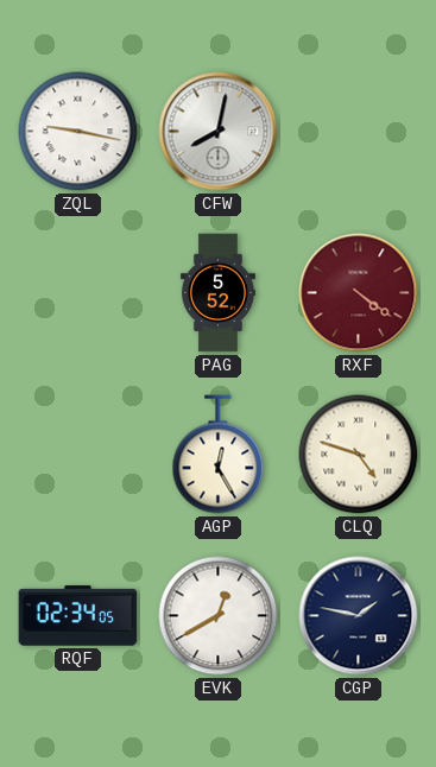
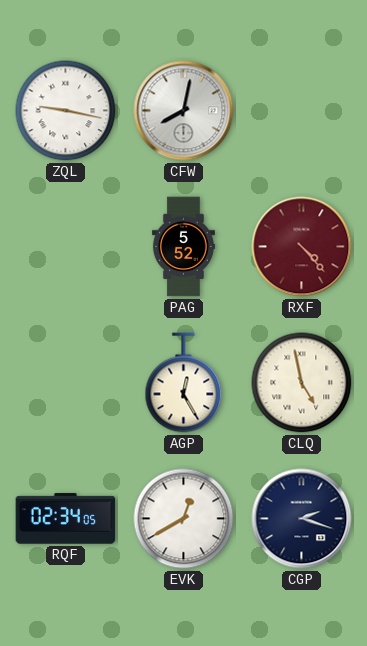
RXF: 4:21 -> 4:23 (302, 247)
CLQ: 4:48 -> 4:58 (302, 383)
CGP: 1:47 -> 2:18 (302, 519)
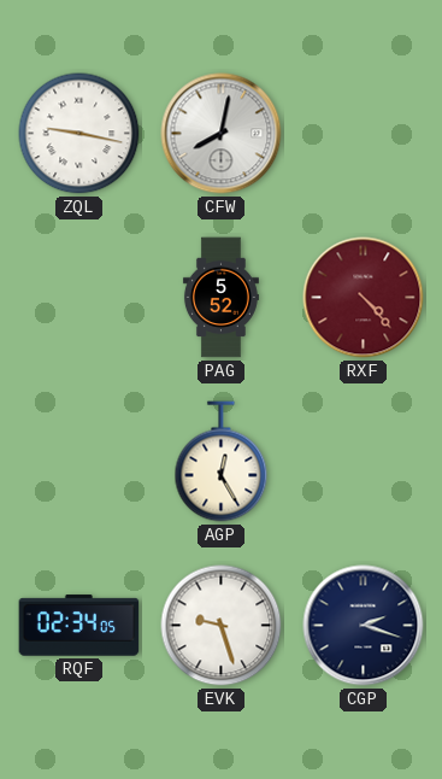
CLQ: 4:58 -> none (302, 383)
EVK: 12:40 -> 9:27 (222, 626)
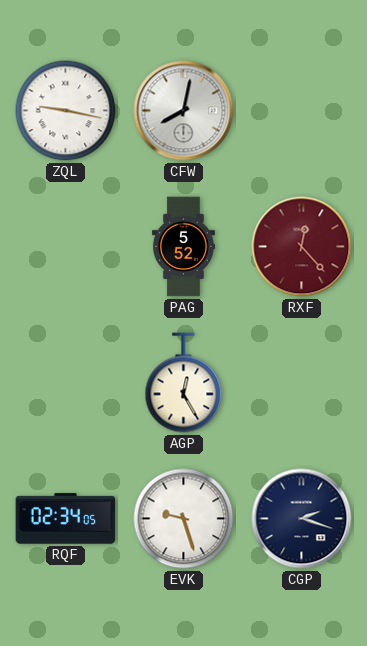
RXF: 4:23 -> 12:23 (302, 247)
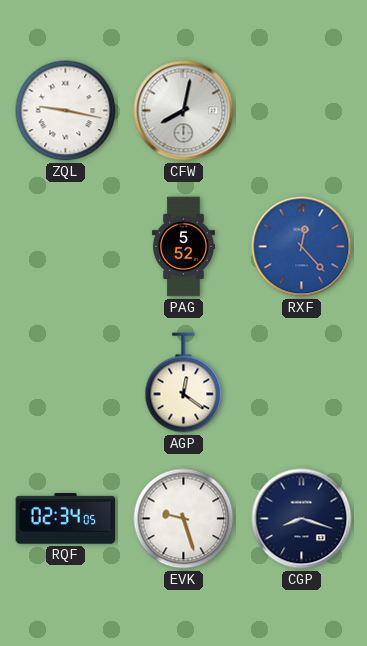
RXF dial: burgundy -> blue (302, 247)
AGP: 12:25 -> 12:21 (184, 383)
CGP: 2:18 -> 8:18 (302, 519)
